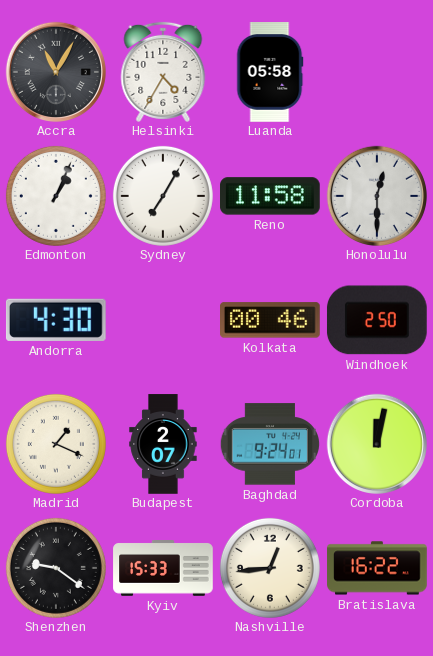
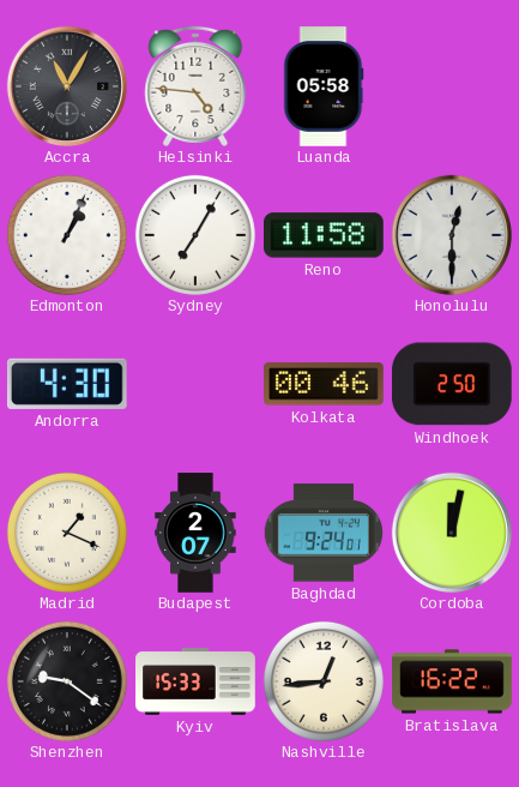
Helsinki: 4:35 -> 4:46 (195, 86)
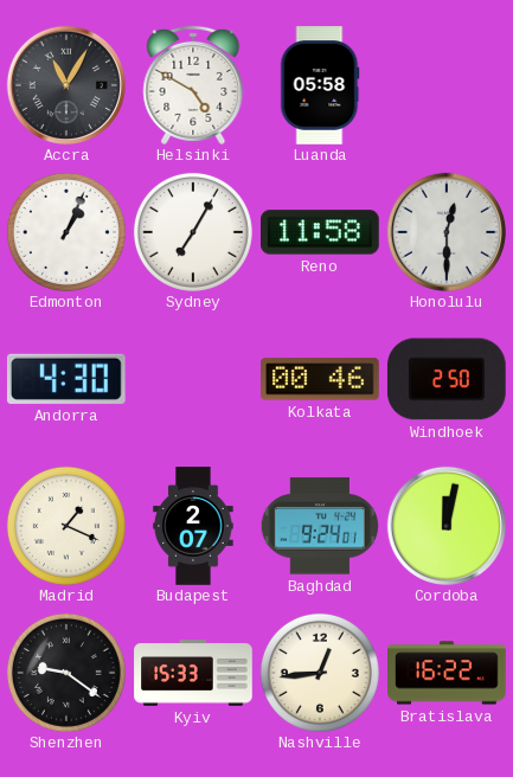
Helsinki: 4:46 -> 4:50 (193, 85)
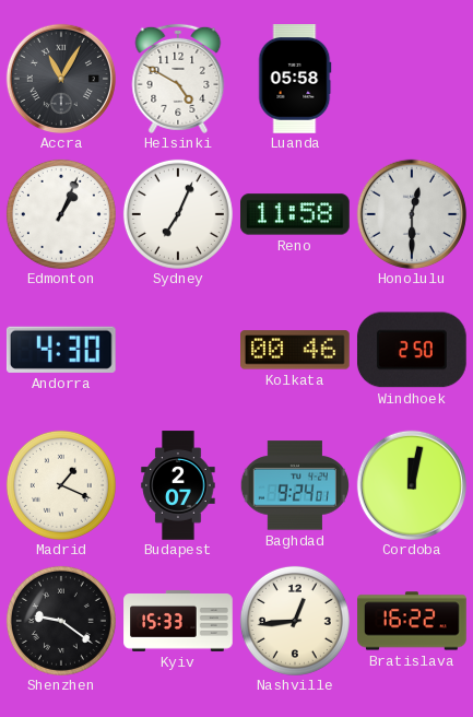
Sydney: 7:05 -> 7:04 (178, 214)
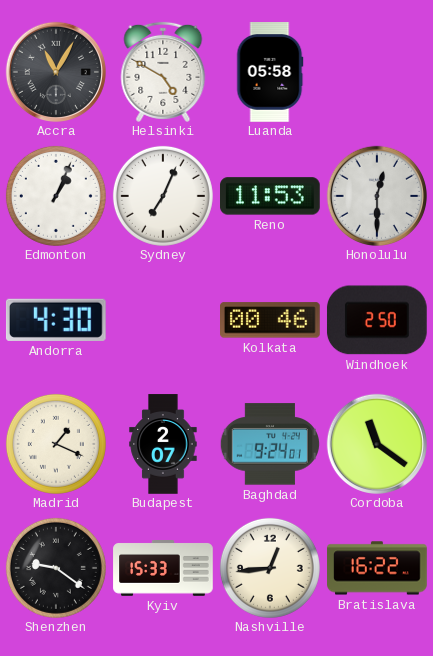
Reno: 11:58 -> 11:53 (271, 196)
Cordoba: 12:02 -> 11:21 (376, 443)
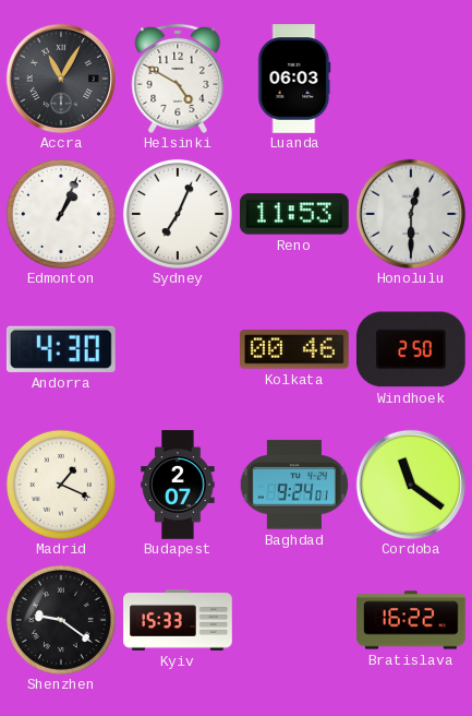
Luanda: 05:58 -> 06:03 (294, 79)
Nashville: 12:44 -> none (270, 568)
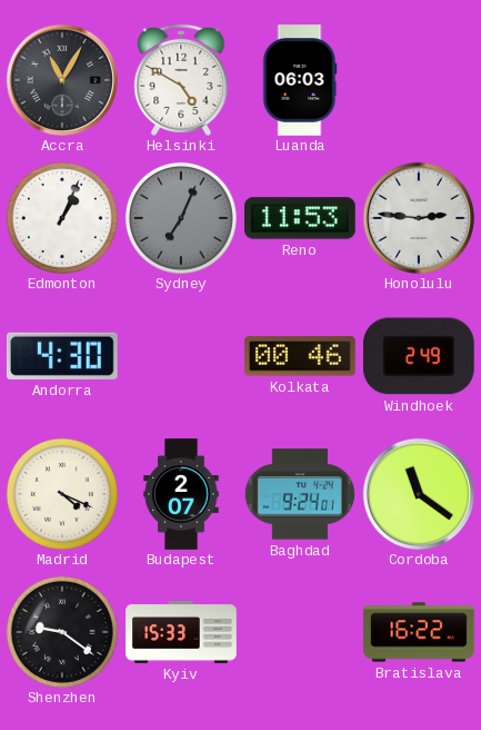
Sydney dial: white -> grey (181, 218)
Honolulu: 12:30 -> 2:46 (418, 217)
Windhoek: 2:50 -> 2:49 (419, 356)
Madrid: 1:19 -> 4:19 (62, 494)
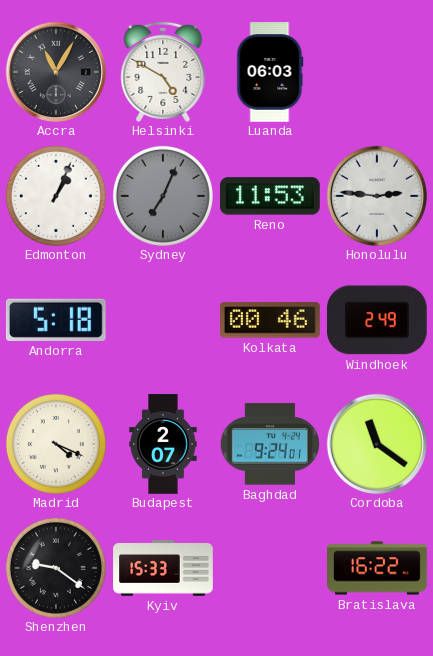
Andorra: 4:30 -> 5:18 (56, 320)
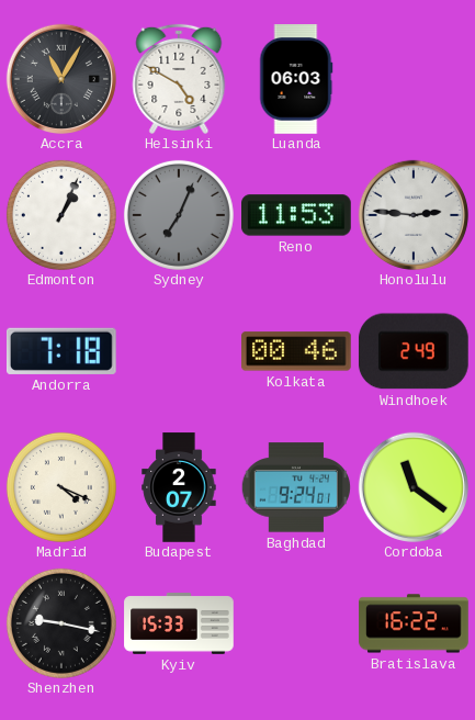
Andorra: 5:18 -> 7:18 (61, 351)
Shenzhen: 9:21 -> 9:17 (61, 623)
